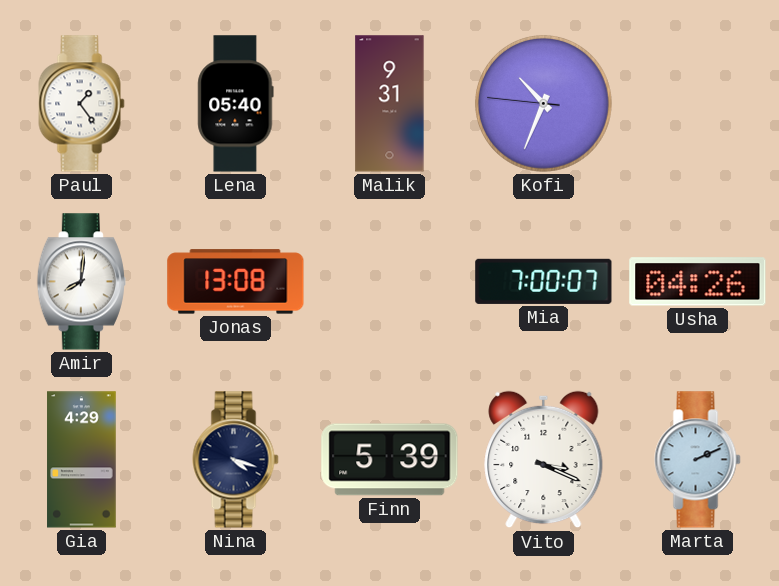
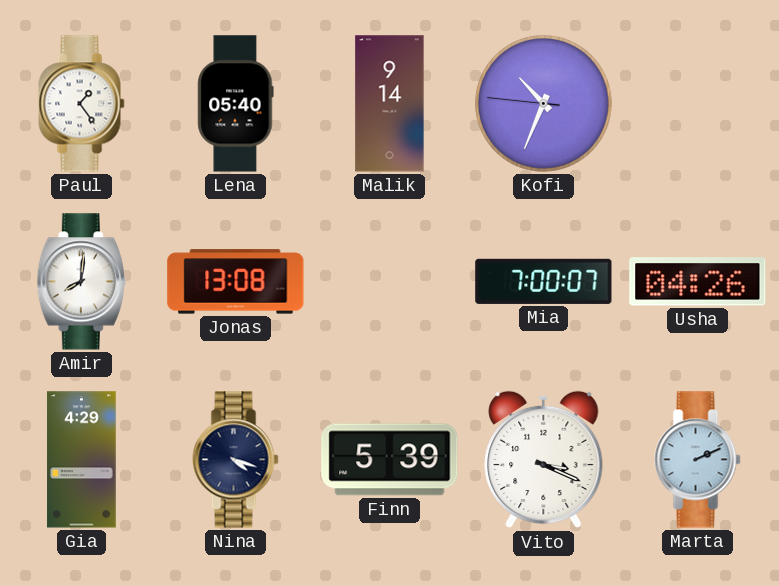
Malik: 9:31 -> 9:14 (390, 104)
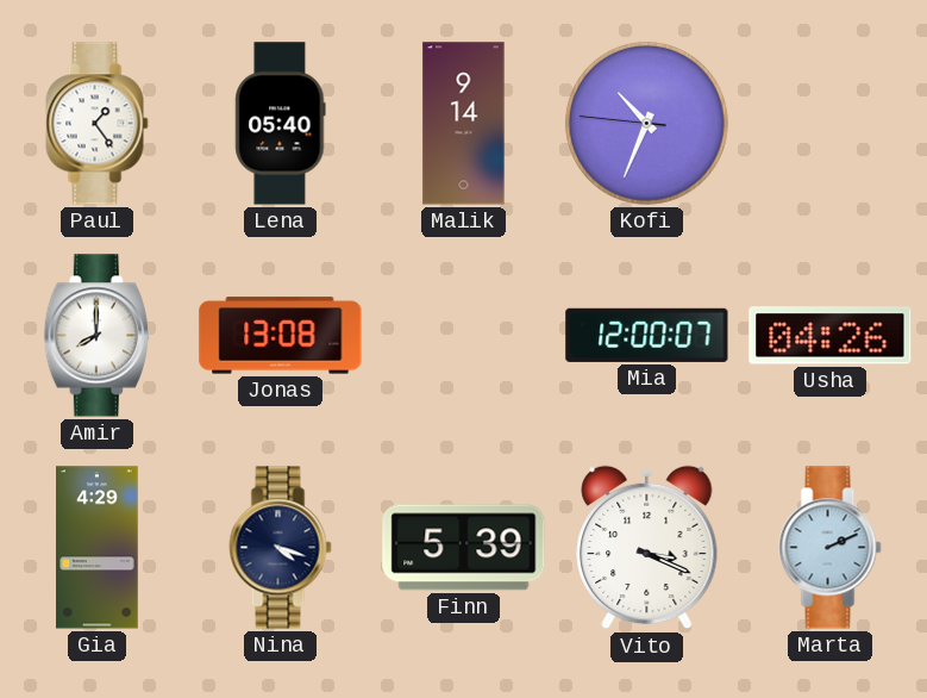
Amir: 8:01 -> 8:00 (96, 336)
Mia: 7:00 -> 12:00 (647, 335)
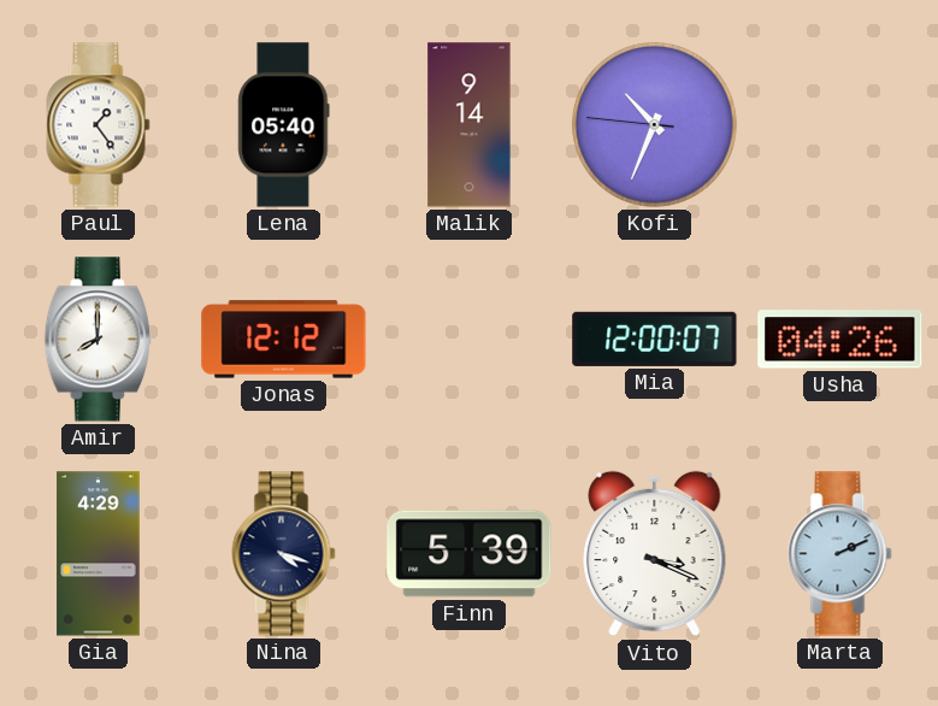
Jonas: 13:08 -> 12:12 (284, 340)
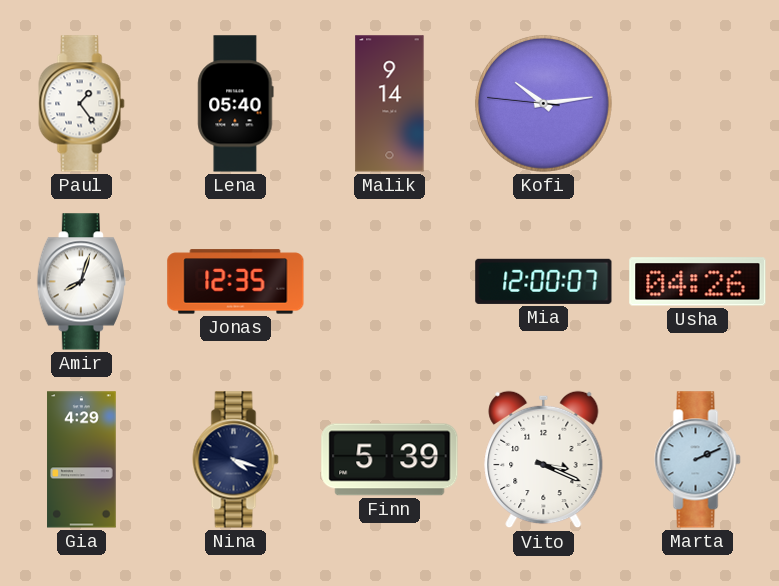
Kofi: 10:33 -> 10:13 (543, 103)
Amir: 8:00 -> 8:03 (81, 282)
Jonas: 12:12 -> 12:35 (236, 282)
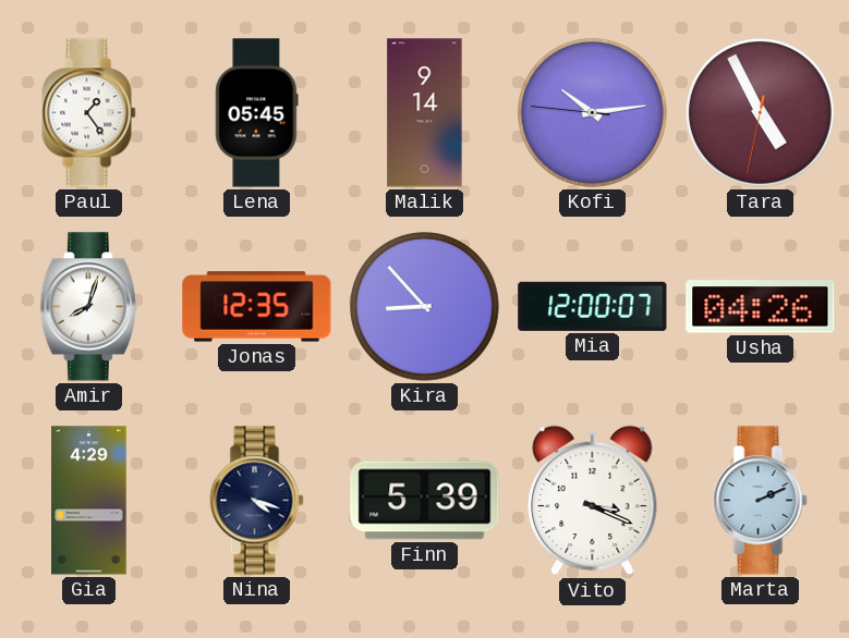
Lena: 05:40 -> 05:45 (257, 113)
Tara: none -> 4:55 (760, 112)
Kira: none -> 8:53 (424, 306)
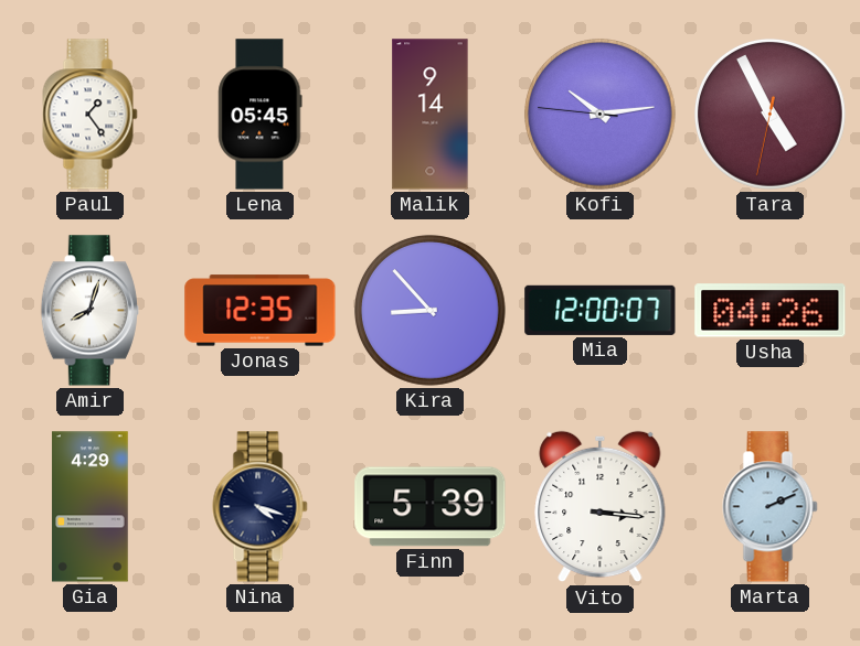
Vito: 3:19 -> 3:16 (601, 507)
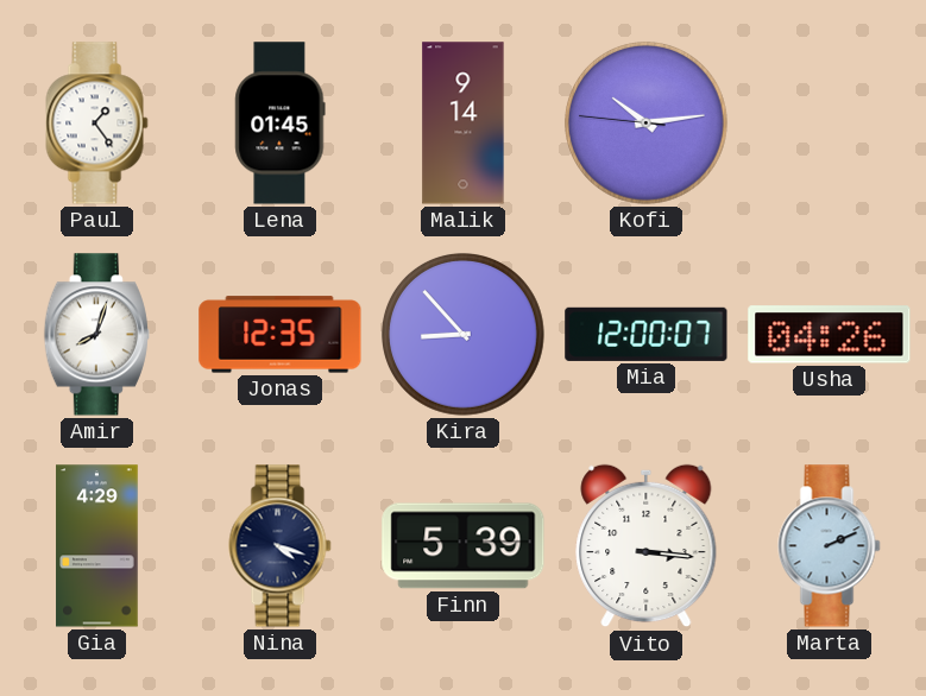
Lena: 05:45 -> 01:45 (281, 124)
Tara: 4:55 -> none (769, 114)
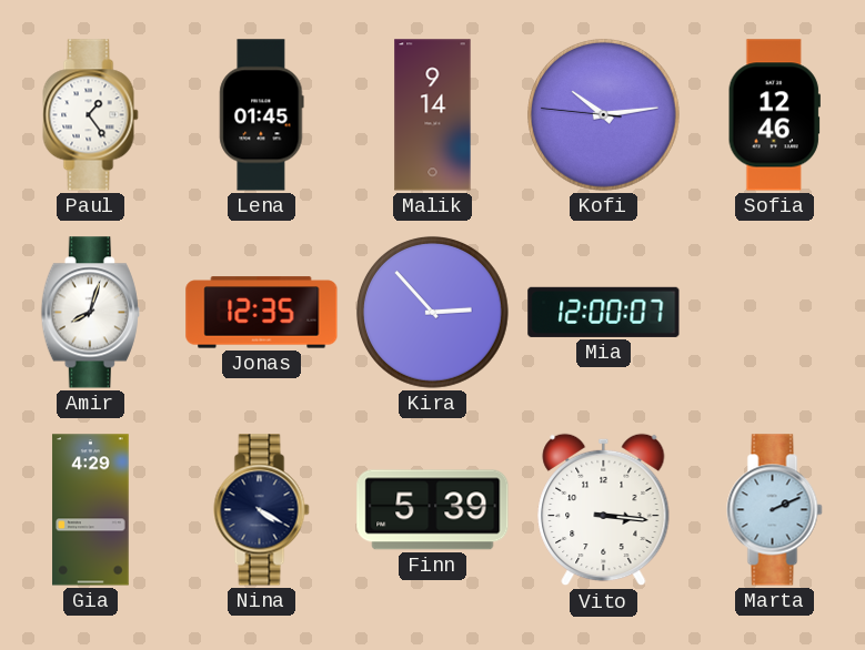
Sofia: none -> 12:46 (774, 115)
Kira: 8:53 -> 2:53 (432, 312)
Usha: 04:26 -> none (830, 335)
Nina: 4:18 -> 4:20 (262, 510)
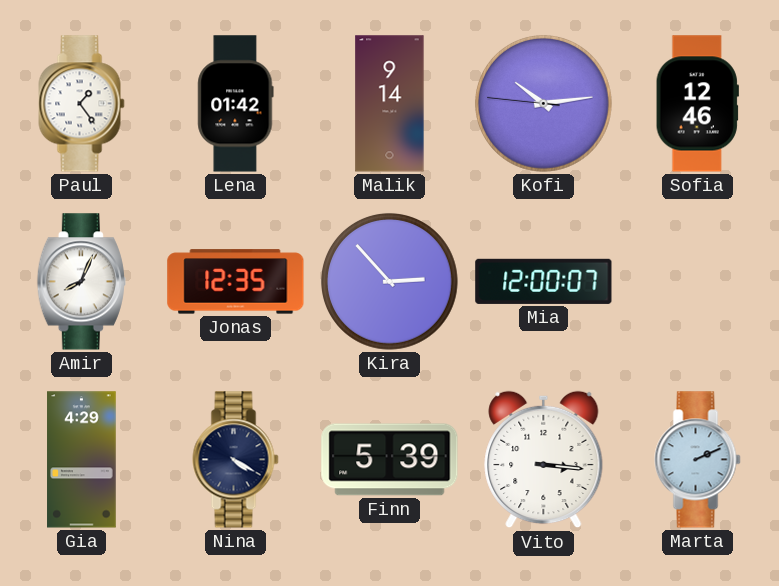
Lena: 01:45 -> 01:42 (236, 104)
Amir: 8:03 -> 8:04 (81, 282)
